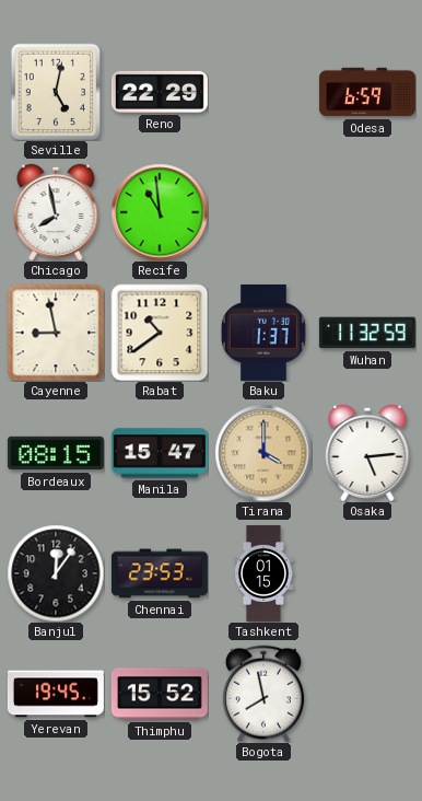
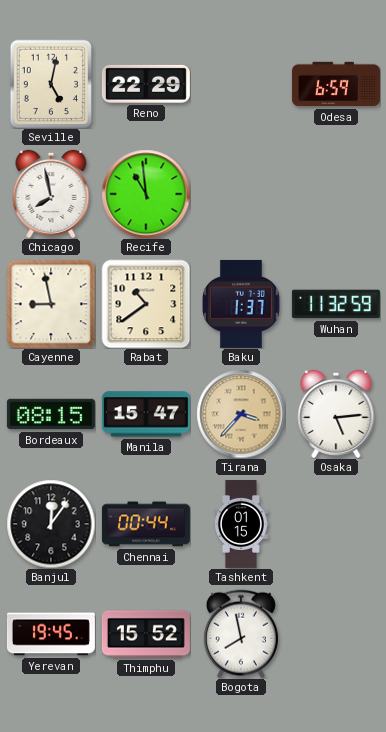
Tirana: 4:00 -> 3:37 (241, 414)
Chennai: 23:53 -> 00:44 (146, 524)
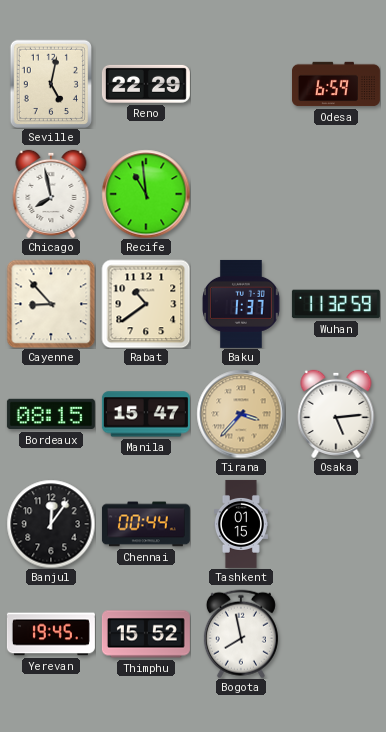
Cayenne: 8:58 -> 8:53 (51, 304)
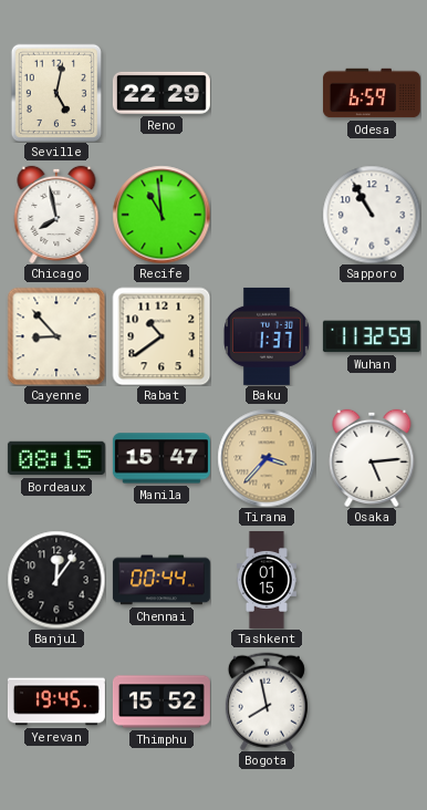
Sapporo: none -> 10:55 (372, 215)
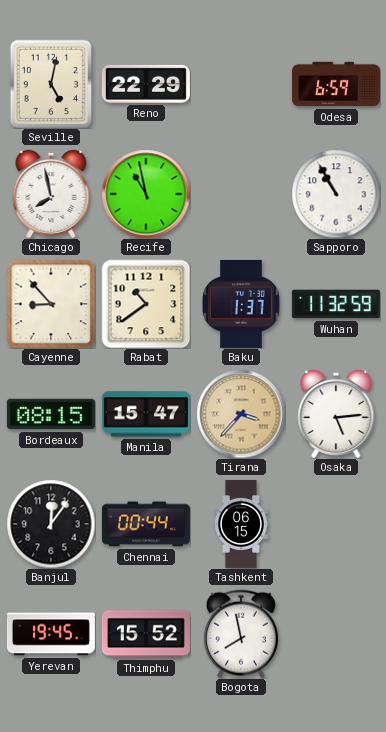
Recife: 10:59 -> 10:58 (146, 194)
Tashkent: 01:15 -> 06:15 (241, 524)
